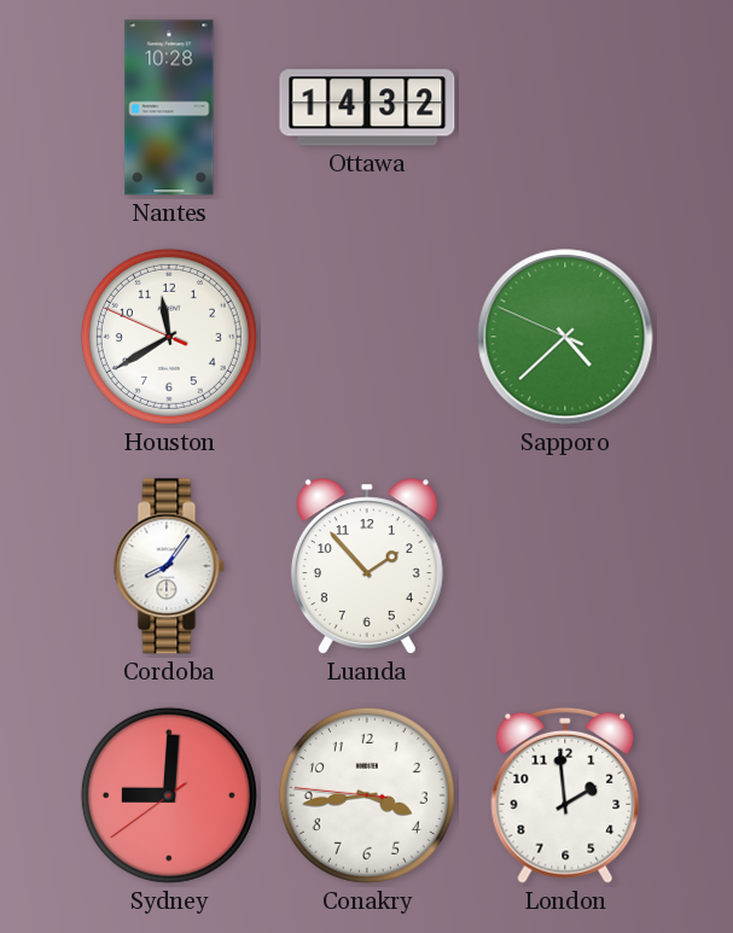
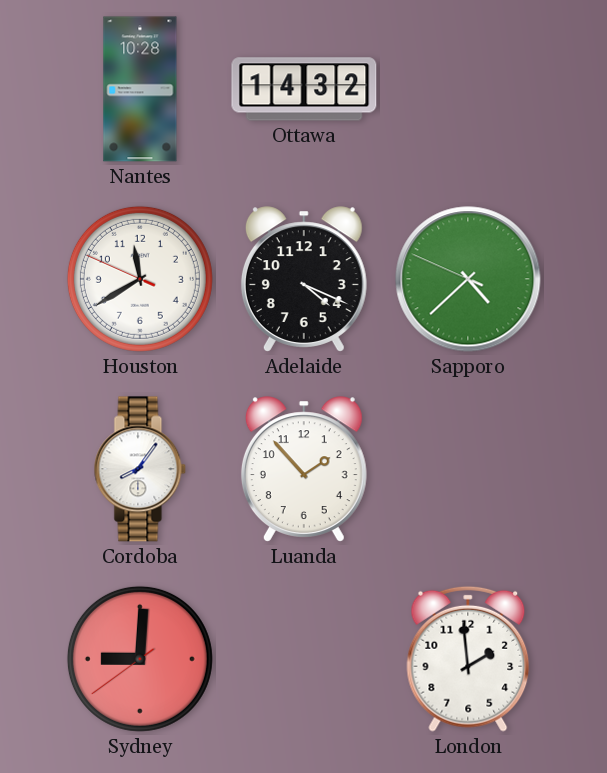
Adelaide: none -> 4:19 (304, 279)
Conakry: 3:43 -> none (367, 795)
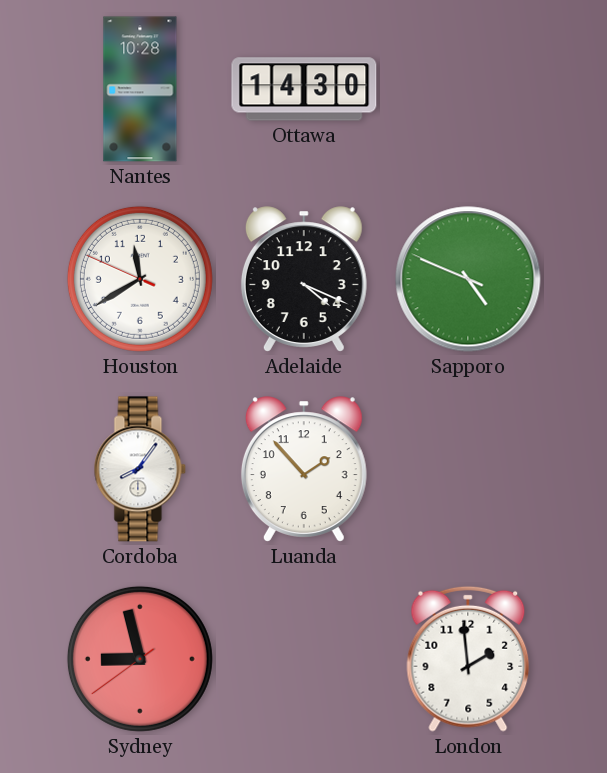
Ottawa: 14:32 -> 14:30 (304, 89)
Sapporo: 4:37 -> 4:48 (468, 279)
Sydney: 9:00 -> 8:57 (140, 659)
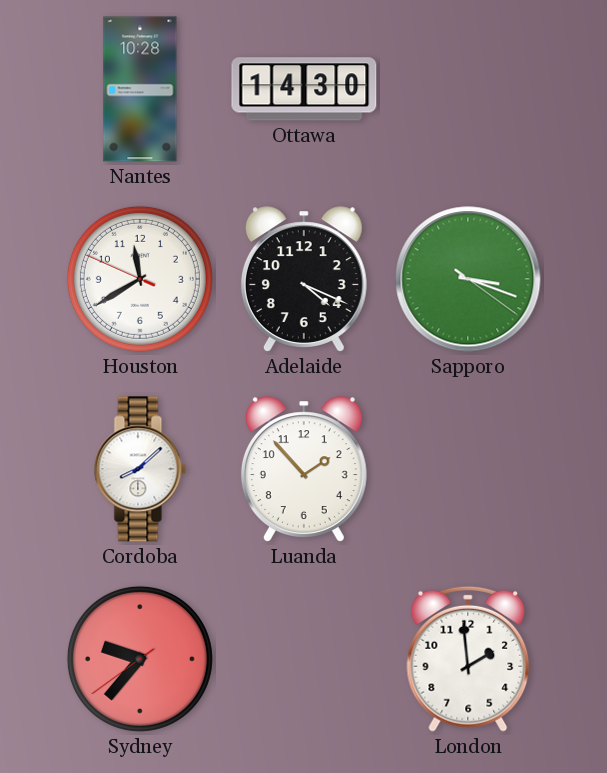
Sapporo: 4:48 -> 3:18 (468, 279)
Cordoba: 8:06 -> 8:08 (140, 469)
Sydney: 8:57 -> 9:36 (140, 659)
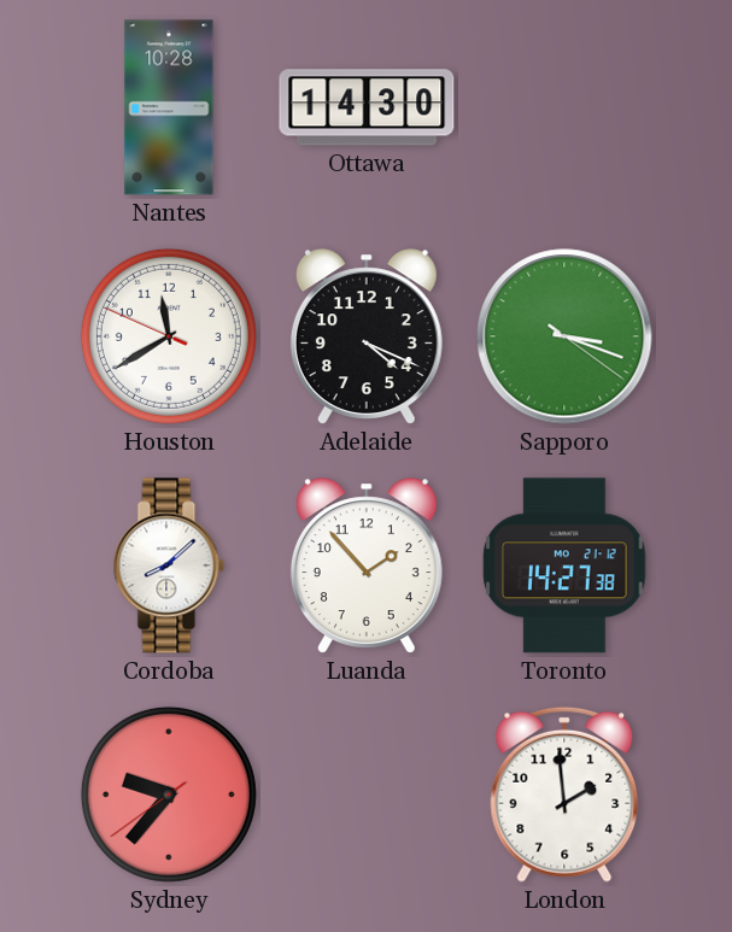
Toronto: none -> 14:27 (564, 565)
